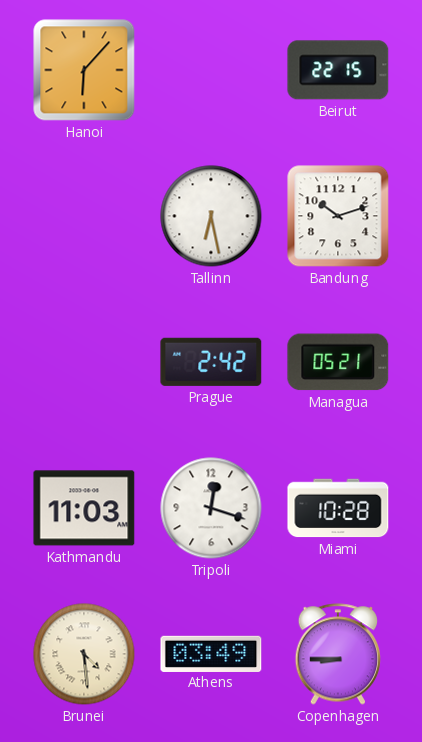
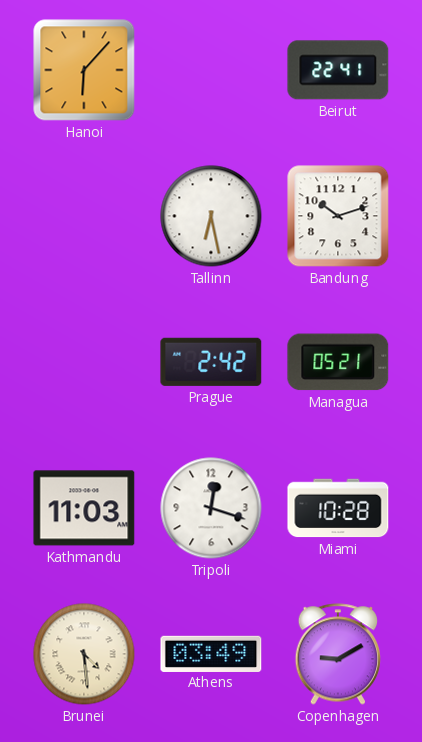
Beirut: 22:15 -> 22:41 (338, 70)
Copenhagen: 8:45 -> 9:10 (338, 654)
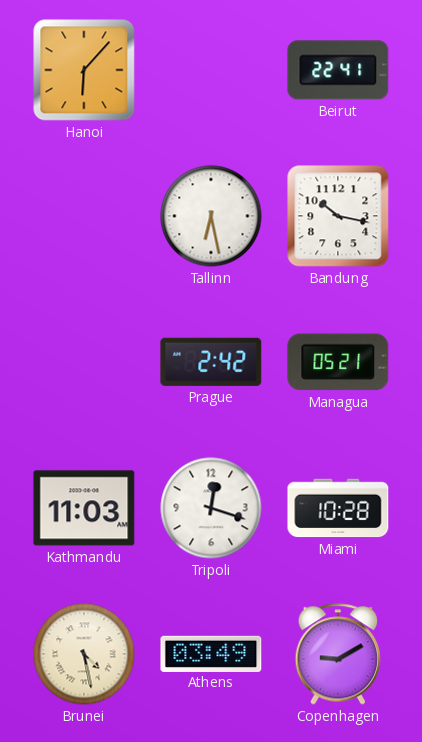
Bandung: 10:12 -> 10:17 (338, 216)
Brunei: 4:29 -> 4:28 (84, 654)
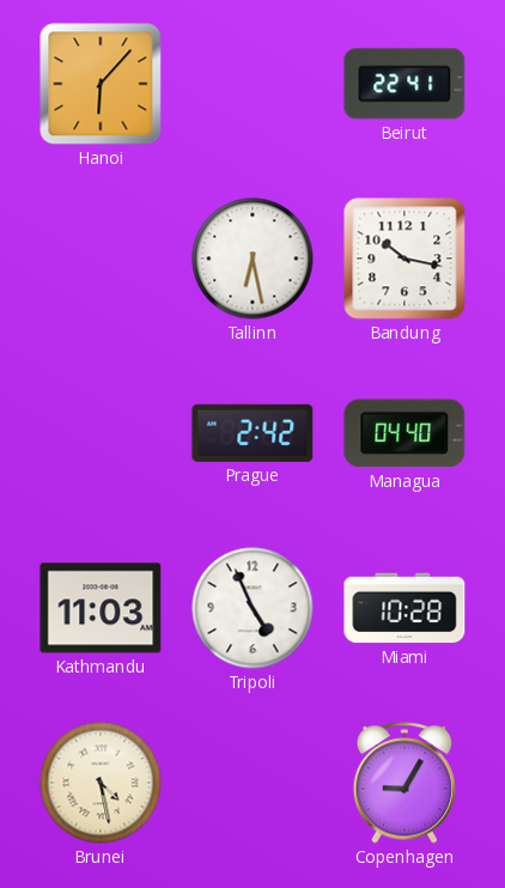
Managua: 05:21 -> 04:40 (404, 433)
Tripoli: 12:18 -> 4:56 (252, 608)
Athens: 03:49 -> none (211, 653)
Copenhagen: 9:10 -> 9:05 (404, 783)
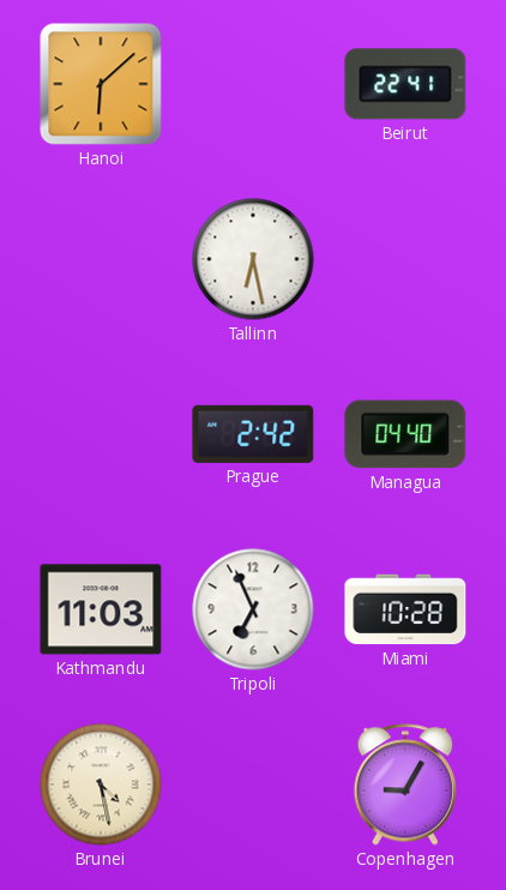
Hanoi: 6:07 -> 6:08 (101, 84)
Bandung: 10:17 -> none (404, 259)
Tripoli: 4:56 -> 6:56 (253, 609)
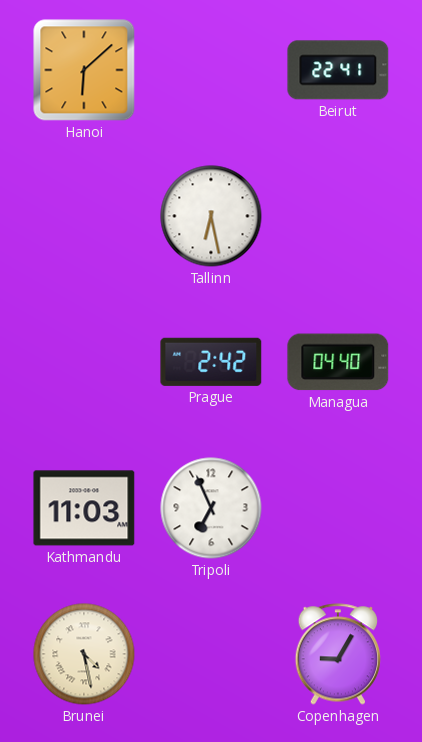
Miami: 10:28 -> none (405, 609)
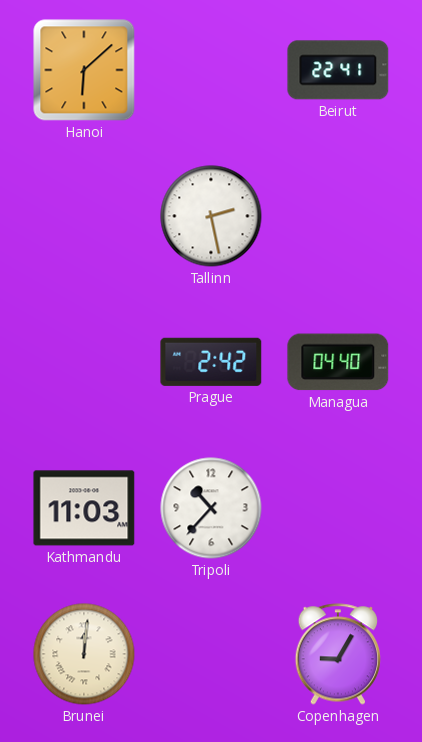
Tallinn: 6:28 -> 2:28 (211, 216)
Tripoli: 6:56 -> 10:37 (211, 508)
Brunei: 4:28 -> 12:01 (84, 654)
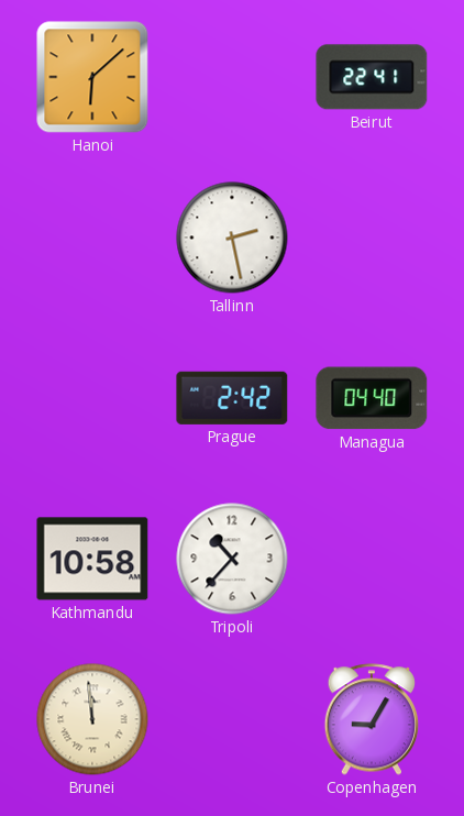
Kathmandu: 11:03 -> 10:58 (92, 559)
Brunei: 12:01 -> 11:59 (92, 719)
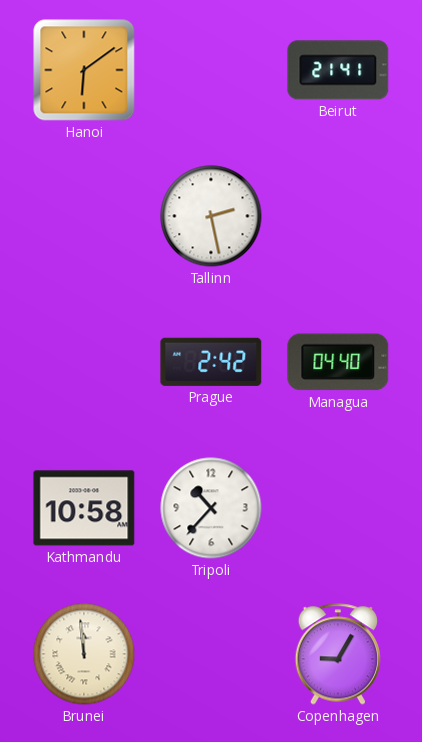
Hanoi: 6:08 -> 6:09 (84, 70)
Beirut: 22:41 -> 21:41 (338, 70)
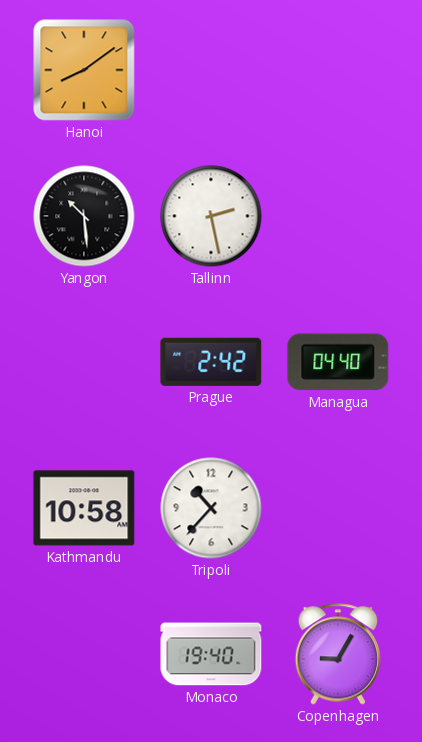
Hanoi: 6:09 -> 8:09 (84, 70)
Beirut: 21:41 -> none (338, 70)
Yangon: none -> 10:29 (84, 216)
Brunei: 11:59 -> none (84, 654)
Monaco: none -> 19:40 (211, 654)
